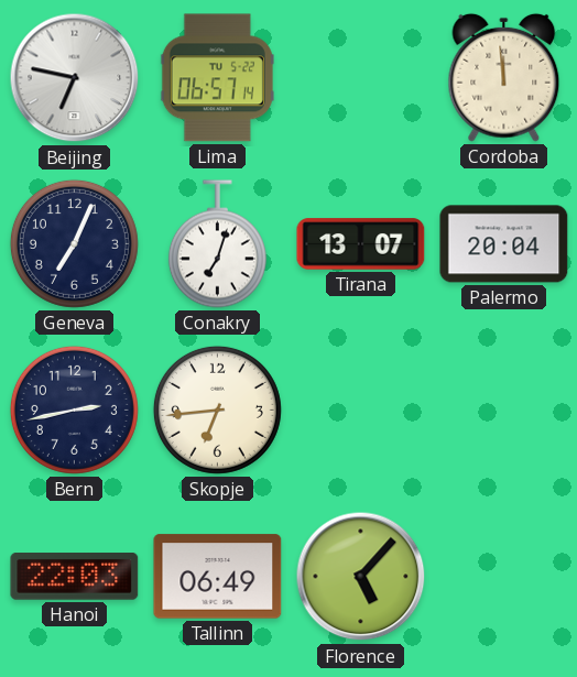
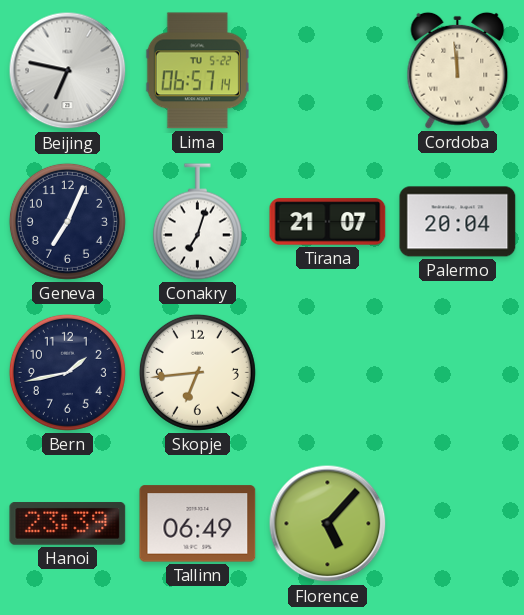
Tirana: 13:07 -> 21:07 (328, 222)
Bern: 2:43 -> 1:43 (67, 372)
Hanoi: 22:03 -> 23:39 (68, 524)
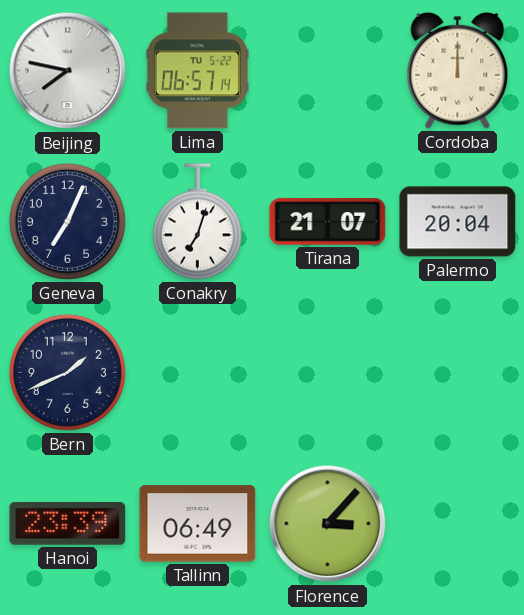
Beijing: 6:47 -> 7:47 (68, 71)
Cordoba: 11:59 -> 12:00 (458, 70)
Bern: 1:43 -> 1:41 (67, 372)
Skopje: 6:44 -> none (197, 372)
Florence: 5:07 -> 3:07 (328, 524)
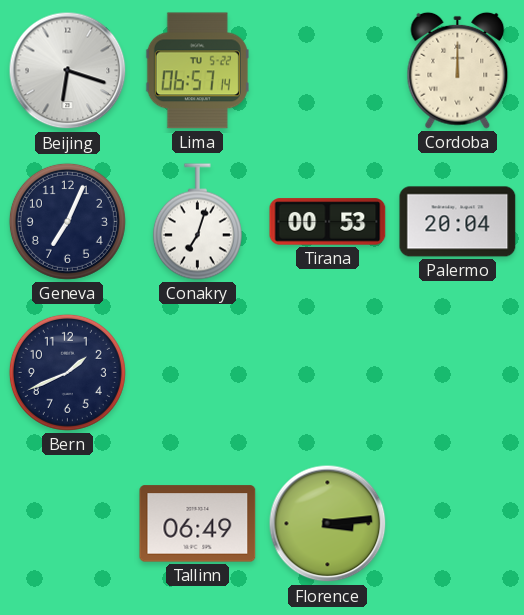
Beijing: 7:47 -> 6:18 (68, 71)
Tirana: 21:07 -> 00:53 (328, 222)
Hanoi: 23:39 -> none (68, 524)
Florence: 3:07 -> 3:14 (328, 524)
